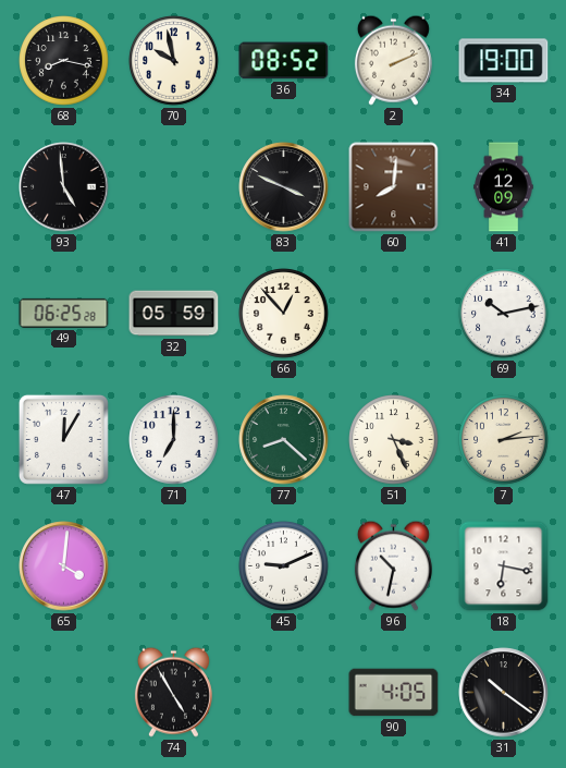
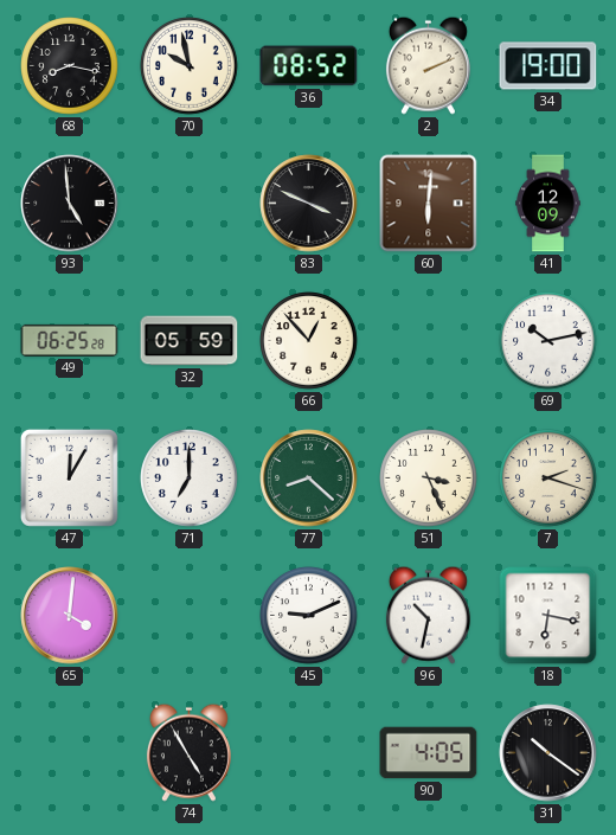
60: 8:01 -> 6:01 (429, 204)
7: 2:14 -> 2:18 (548, 478)
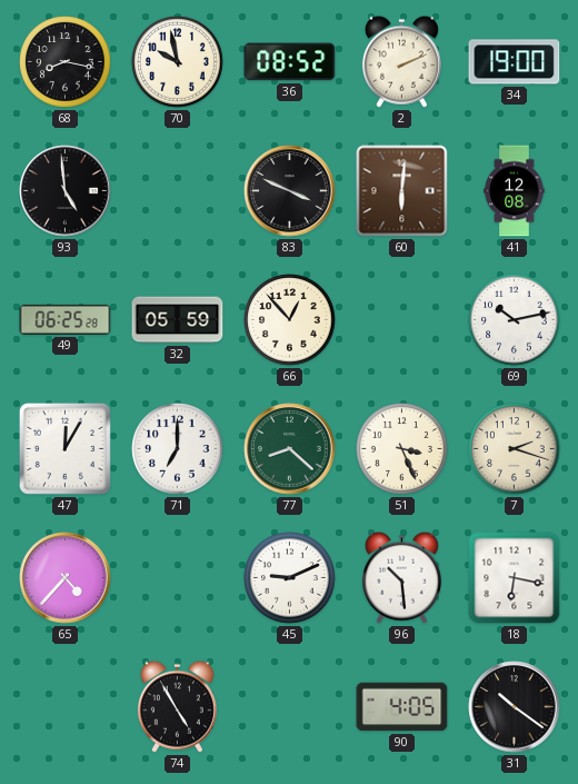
41: 12:09 -> 12:08 (515, 191)
65: 4:01 -> 4:37 (66, 578)
96: 10:32 -> 10:29 (401, 577)
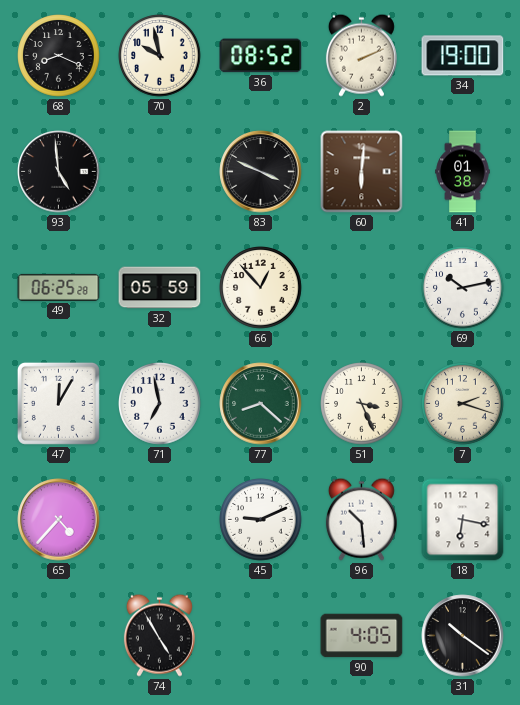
68: 8:17 -> 8:19 (59, 56)
41: 12:08 -> 01:38 (463, 172)
71: 7:00 -> 6:58 (160, 404)
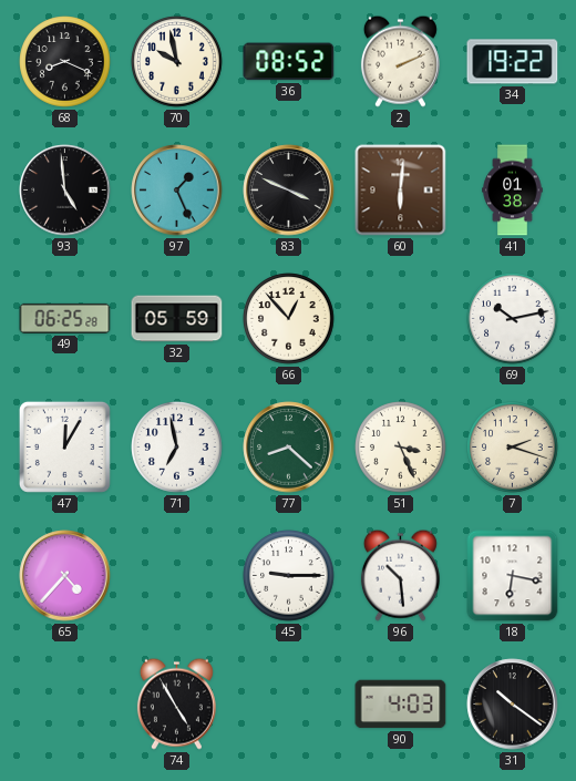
34: 19:00 -> 19:22 (513, 62)
97: none -> 1:26 (177, 191)
45: 9:11 -> 9:15 (289, 576)
90: 4:05 -> 4:03 (401, 705)
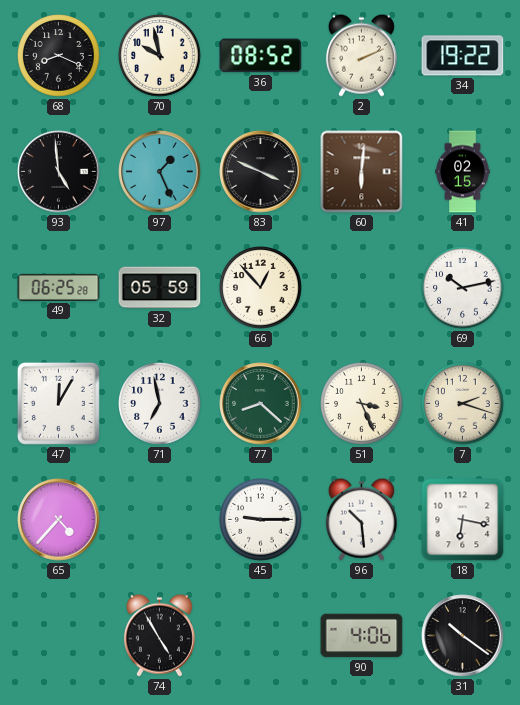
41: 01:38 -> 02:15 (463, 172)
90: 4:03 -> 4:06 (362, 636)
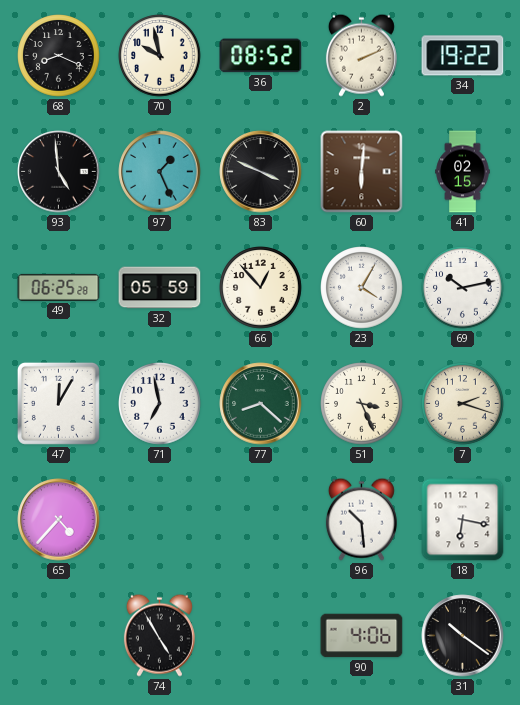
23: none -> 4:05 (362, 288)
45: 9:15 -> none (261, 520)
